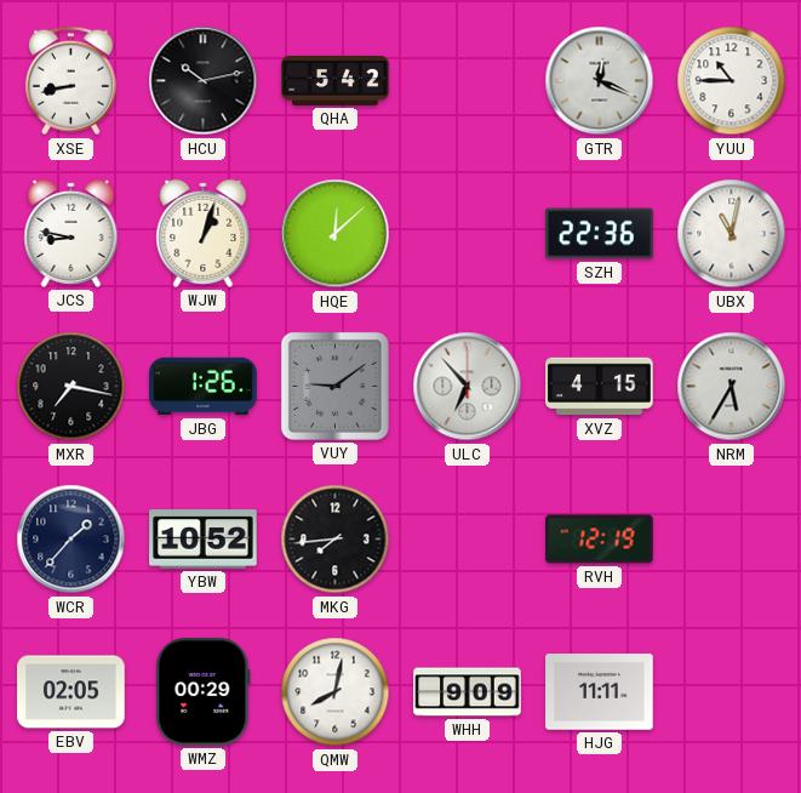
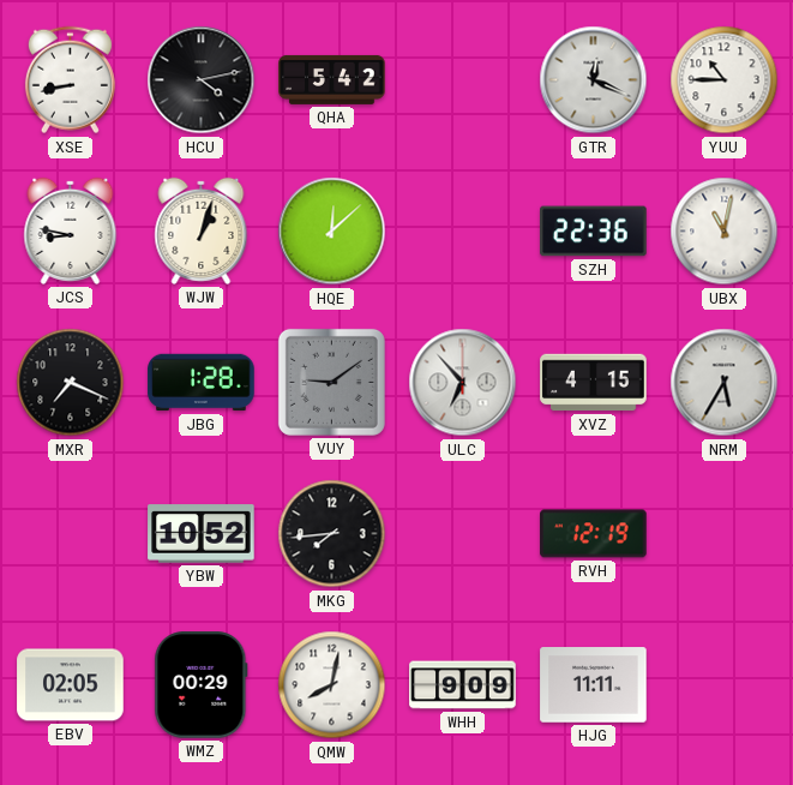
HCU: 10:13 -> 4:13 (202, 80)
MXR: 7:17 -> 7:19 (71, 383)
JBG: 1:26 -> 1:28 (202, 383)
WCR: 1:37 -> none (71, 540)
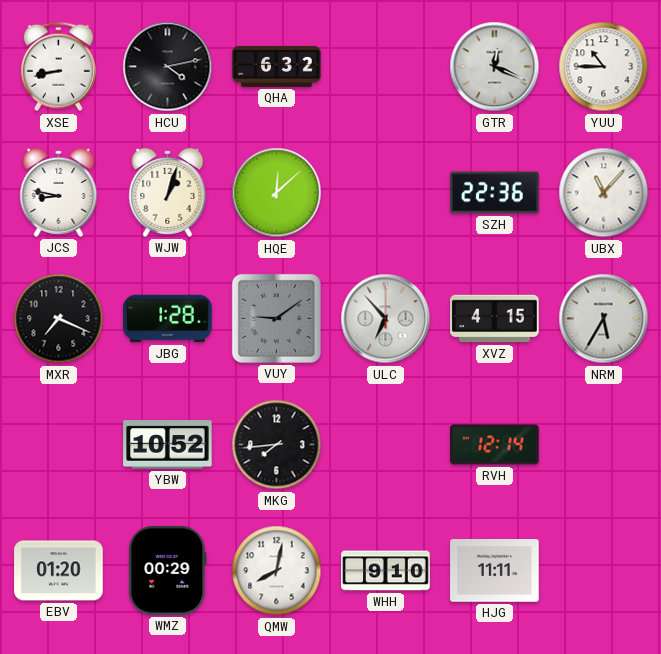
QHA: 5:42 -> 6:32 (277, 66)
UBX: 11:02 -> 11:07 (604, 193)
RVH: 12:19 -> 12:14 (495, 445)
EBV: 02:05 -> 01:20 (59, 571)
WHH: 9:09 -> 9:10 (386, 571)
